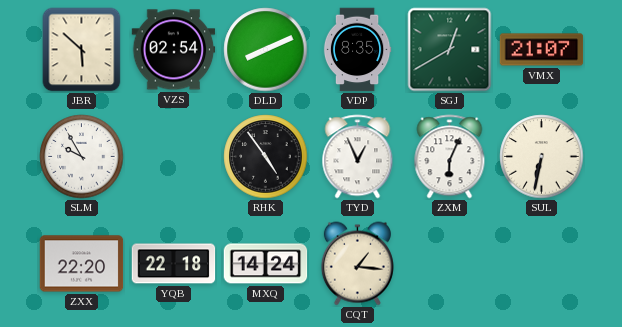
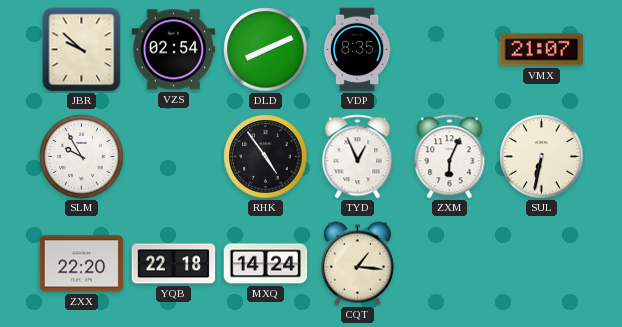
JBR: 5:52 -> 9:52 (82, 50)
SGJ: 12:40 -> none (450, 50)
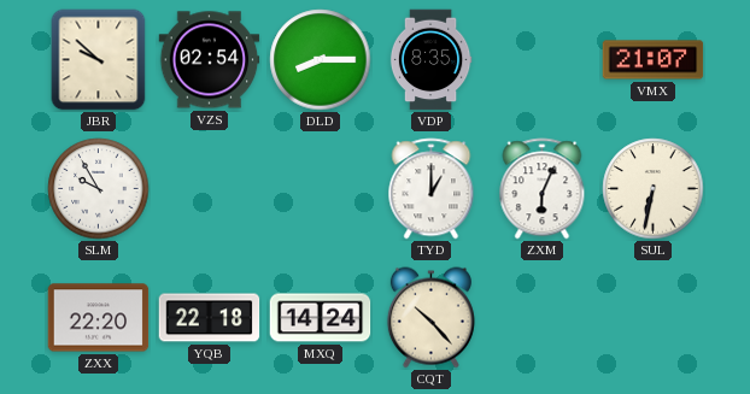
DLD: 8:11 -> 8:15 (321, 60)
RHK: 4:54 -> none (266, 157)
TYD: 12:56 -> 1:00 (432, 189)
CQT: 1:16 -> 10:23 (430, 318)
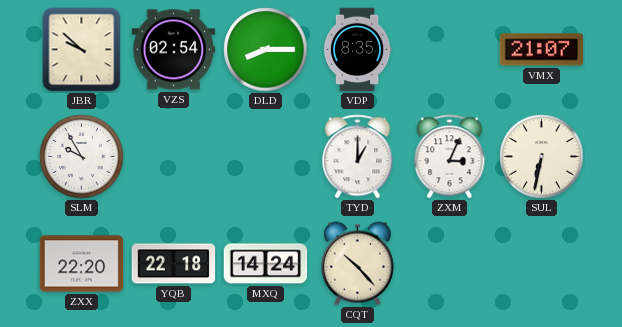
ZXM: 6:04 -> 3:04 (450, 157)
